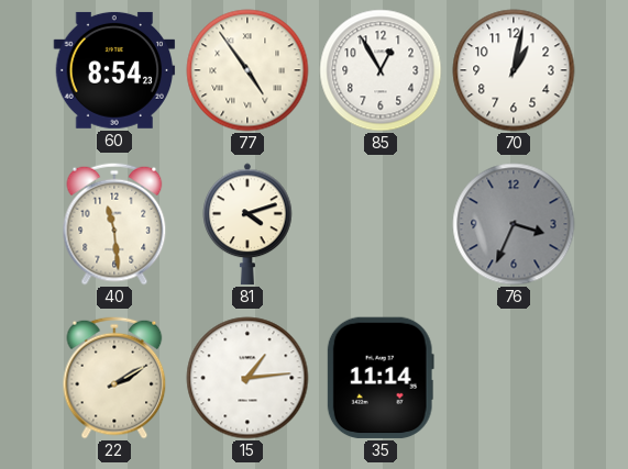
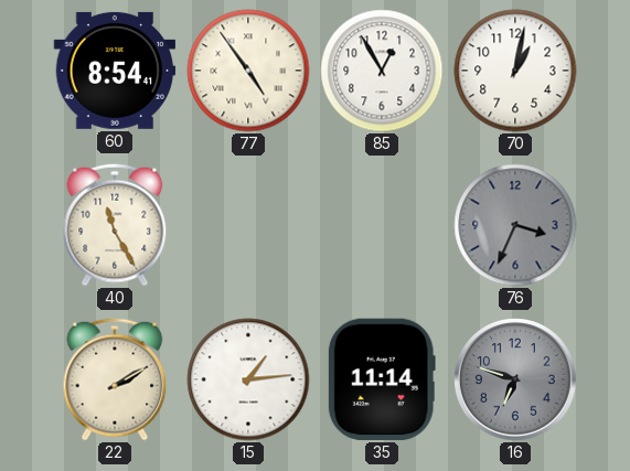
60: 8:54:23 -> 8:54:41 (115, 71)
40: 11:29 -> 11:25 (115, 225)
81: 4:12 -> none (247, 224)
16: none -> 6:48 (515, 379)
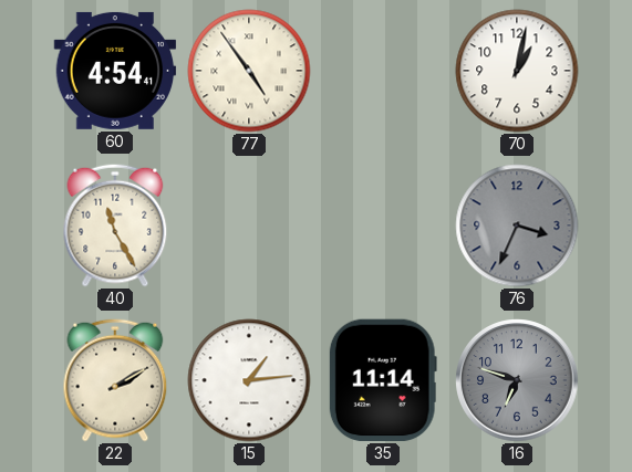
60: 8:54 -> 4:54 (115, 71)
85: 12:55 -> none (382, 71)
